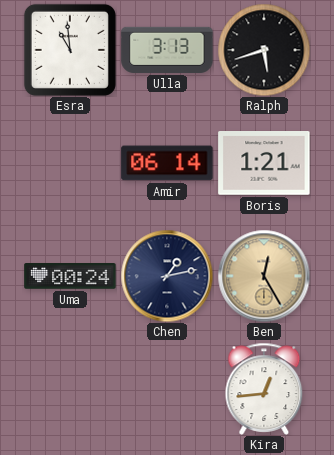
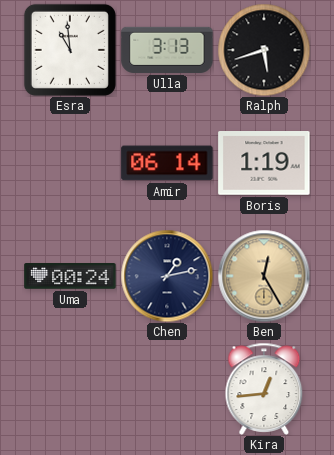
Boris: 1:21 -> 1:19 (264, 164)
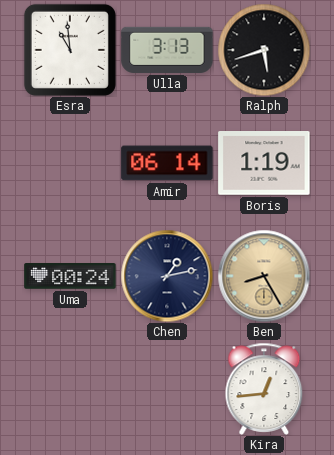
Ben: 12:25 -> 8:25 (264, 276)
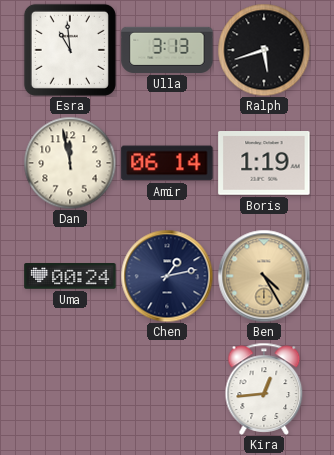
Dan: none -> 11:58 (70, 163)
Ben: 8:25 -> 4:25 (264, 276)
